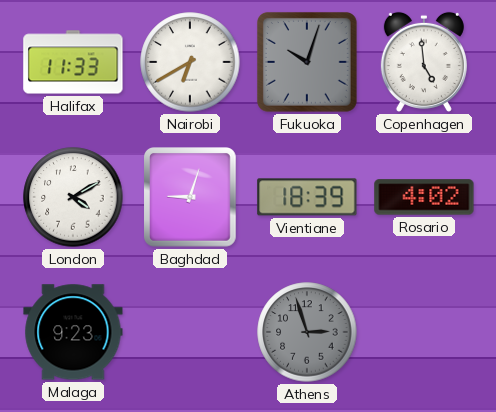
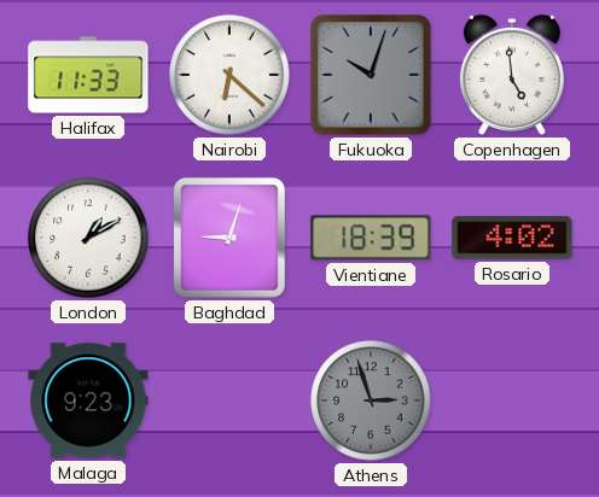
Nairobi: 6:40 -> 6:22 (229, 75)
London: 4:10 -> 1:10 (88, 238)
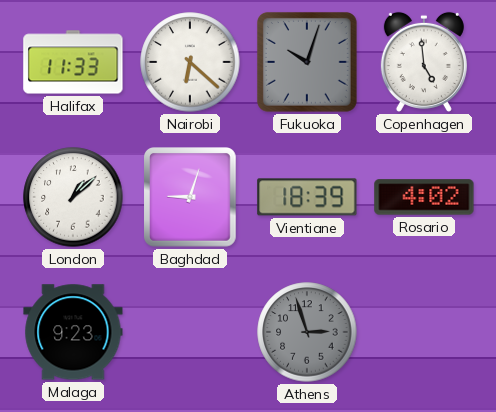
London: 1:10 -> 1:08 (73, 197)
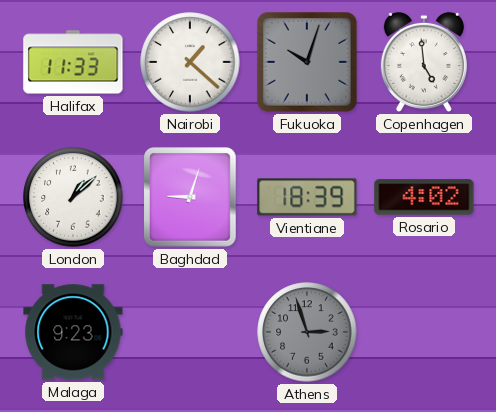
Nairobi: 6:22 -> 1:22 (190, 62)
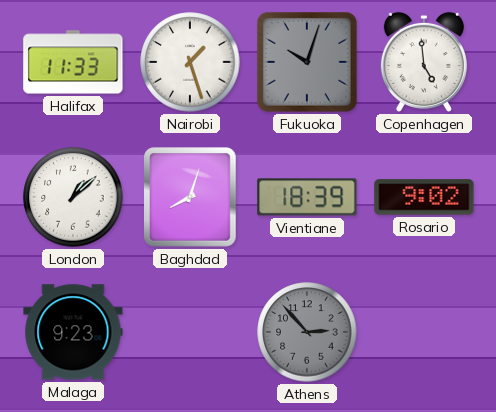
Nairobi: 1:22 -> 1:27 (190, 62)
Baghdad: 9:03 -> 8:03 (191, 198)
Rosario: 4:02 -> 9:02 (424, 197)
Athens: 2:57 -> 2:53 (307, 332)
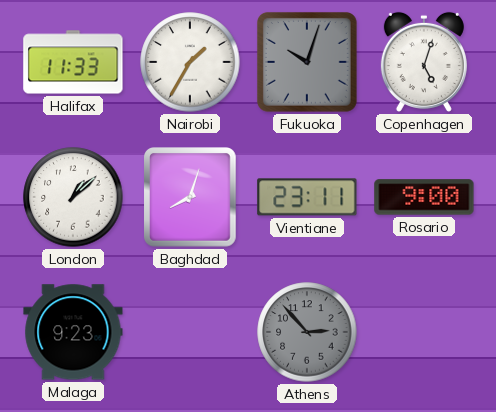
Nairobi: 1:27 -> 1:35 (190, 62)
Copenhagen: 4:59 -> 5:03 (424, 62)
Vientiane: 18:39 -> 23:11 (307, 197)
Rosario: 9:02 -> 9:00 (424, 197)
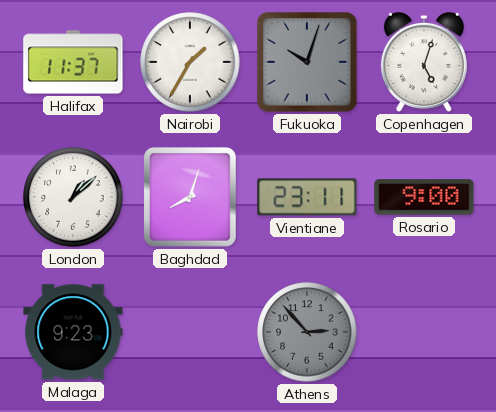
Halifax: 11:33 -> 11:37 (73, 62)
